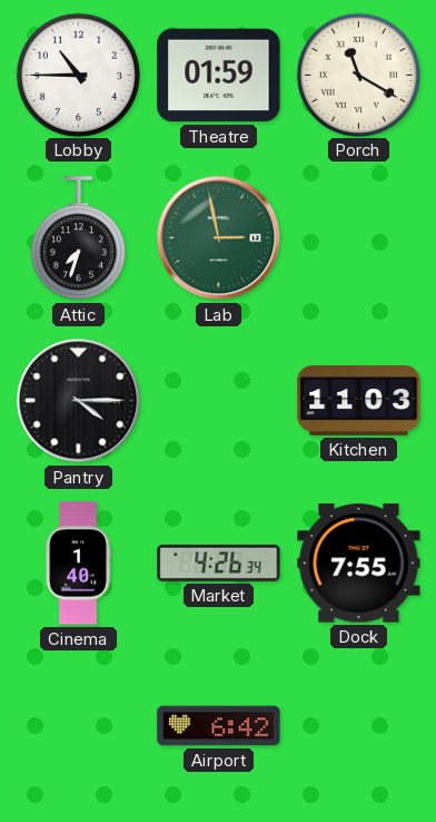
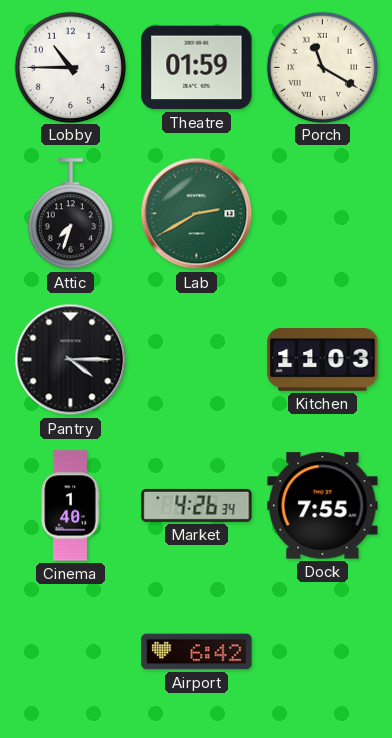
Lab: 2:58 -> 2:40 (197, 214)
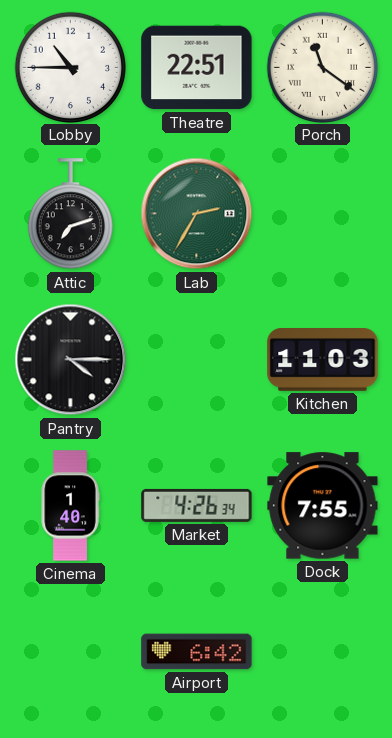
Theatre: 01:59 -> 22:51 (197, 68)
Porch: 11:20 -> 11:21 (322, 67)
Attic: 7:33 -> 7:12 (70, 214)
Lab: 2:40 -> 2:35 (197, 214)
